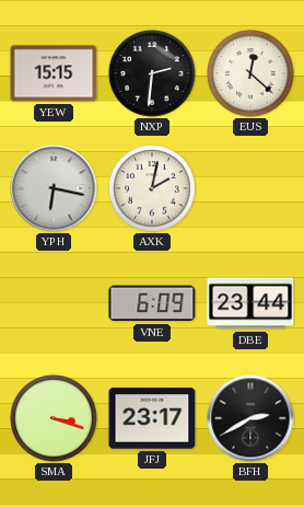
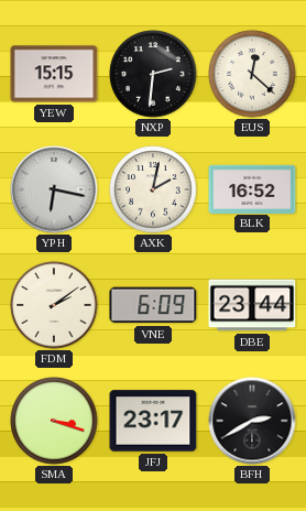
BLK: none -> 16:52 (252, 188)
FDM: none -> 2:09 (54, 305)
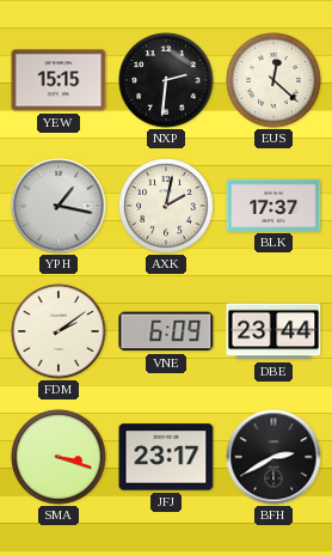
YPH: 6:17 -> 1:17 (59, 206)
BLK: 16:52 -> 17:37 (273, 205)
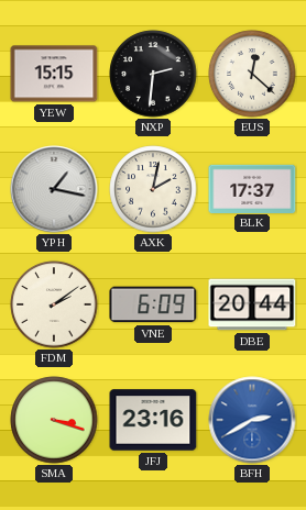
DBE: 23:44 -> 20:44 (252, 304)
JFJ: 23:17 -> 23:16 (153, 420)
BFH dial: black -> blue (252, 420)
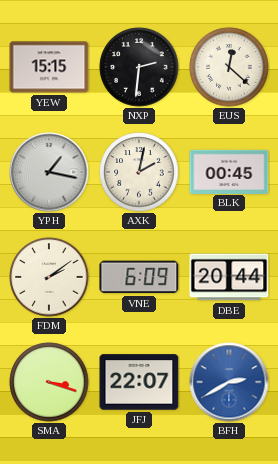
BLK: 17:37 -> 00:45 (229, 171)
JFJ: 23:16 -> 22:07 (139, 382)
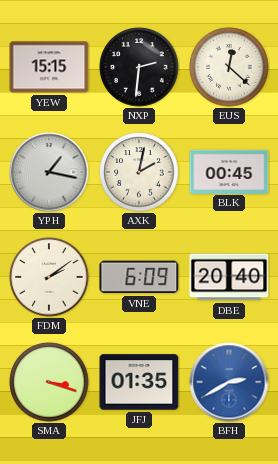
DBE: 20:44 -> 20:40 (229, 277)
JFJ: 22:07 -> 01:35 (139, 382)
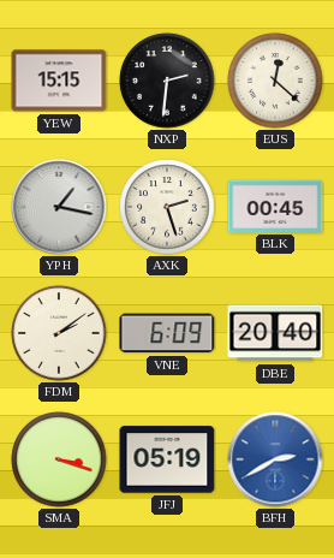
AXK: 2:02 -> 2:27 (167, 207)
JFJ: 01:35 -> 05:19 (167, 459)
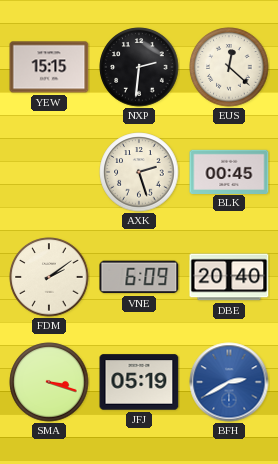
YPH: 1:17 -> none (59, 207)
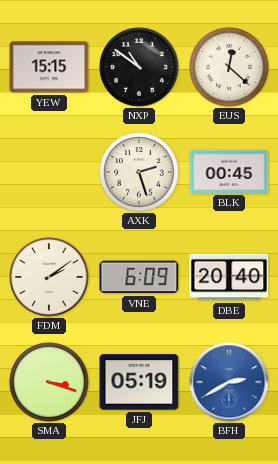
NXP: 2:31 -> 10:51 (139, 67)
